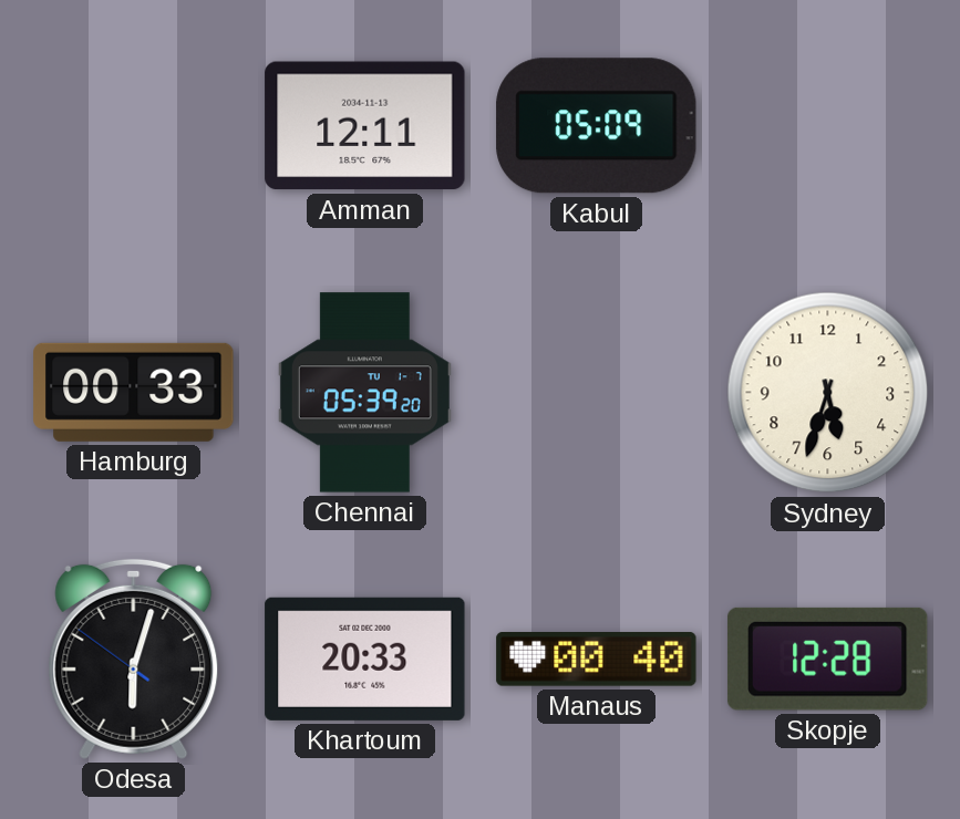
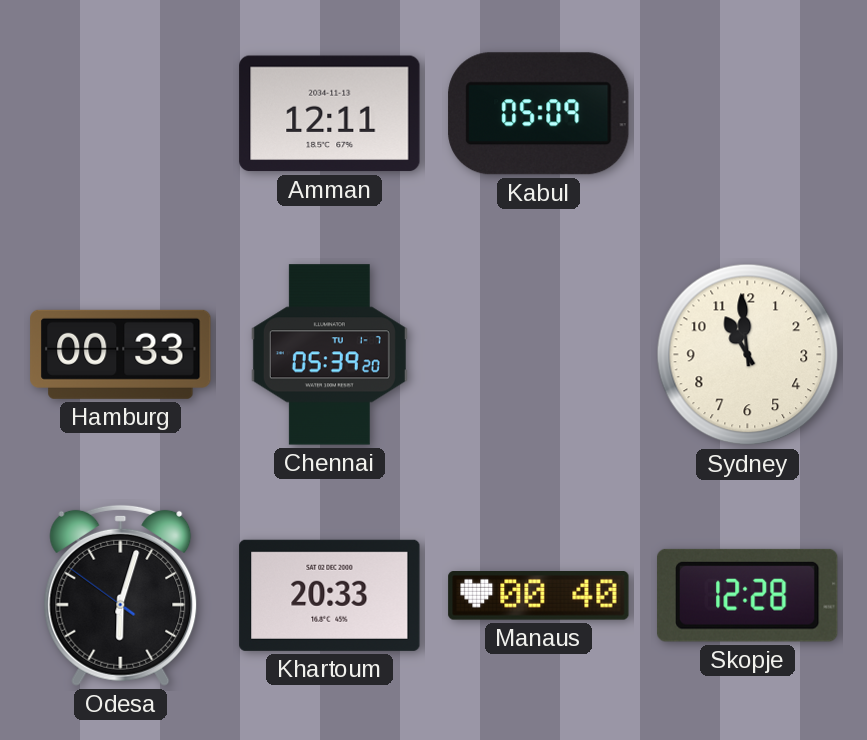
Sydney: 5:33 -> 10:59 (748, 355)
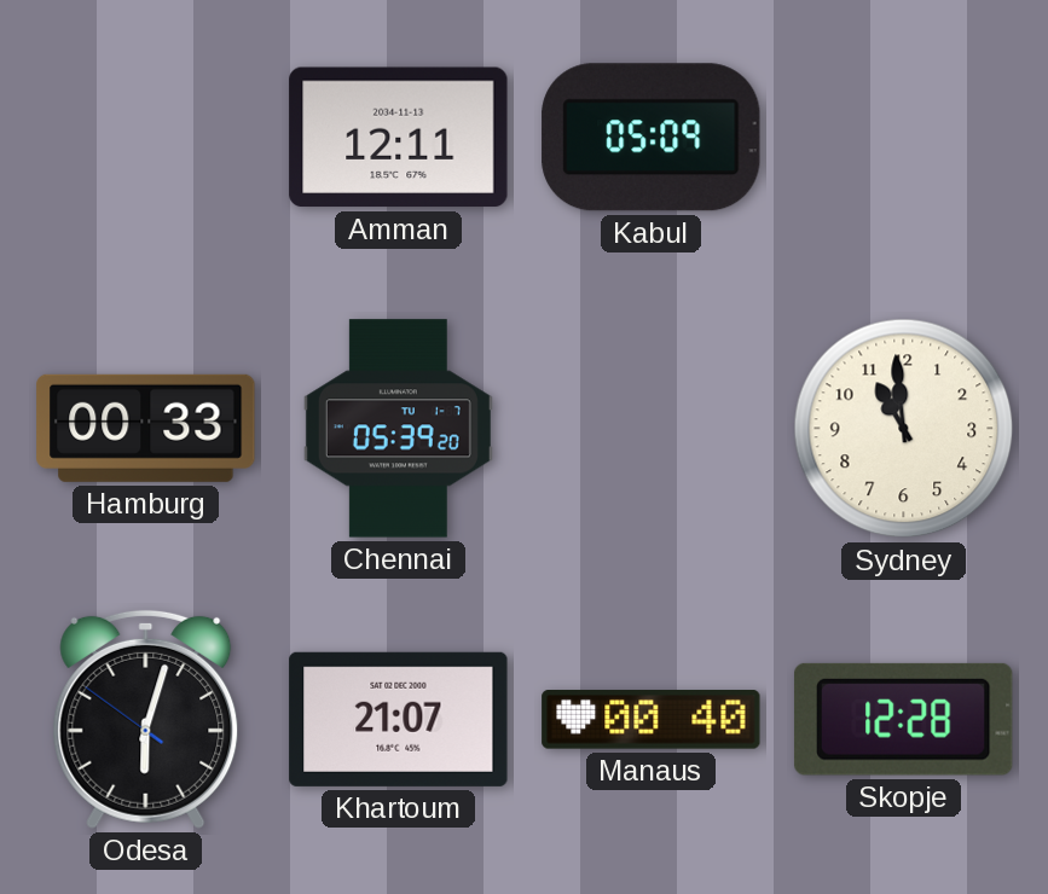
Khartoum: 20:33 -> 21:07 (399, 719)
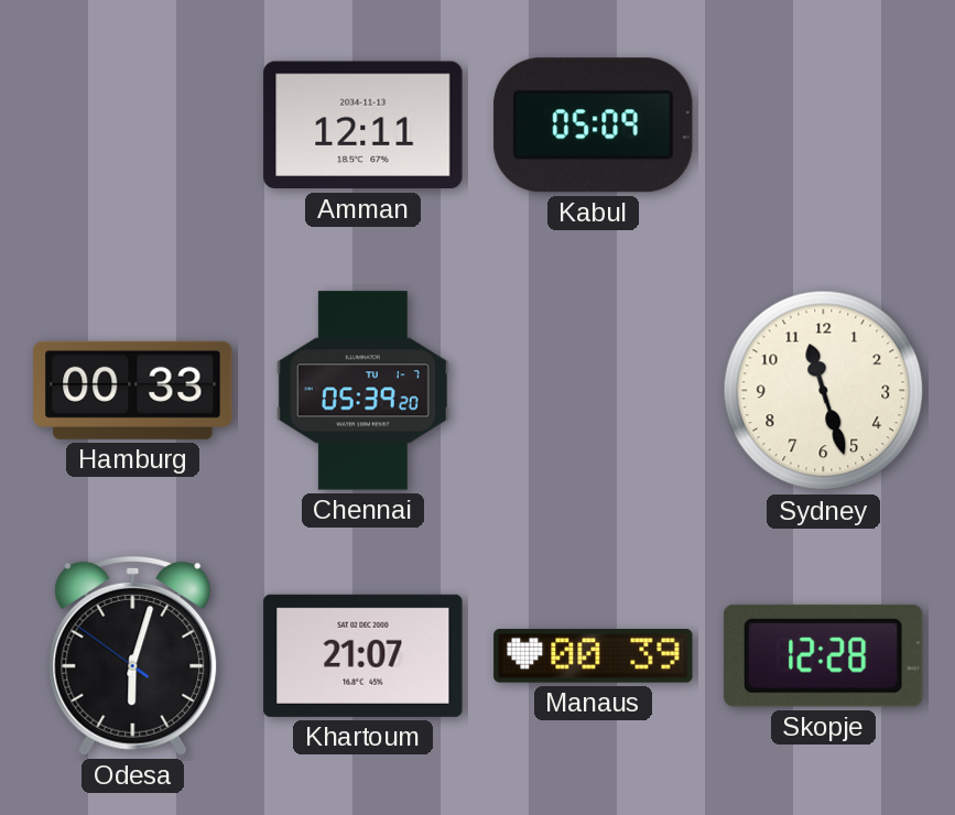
Sydney: 10:59 -> 11:27 (824, 391)
Manaus: 00:40 -> 00:39 (594, 656)
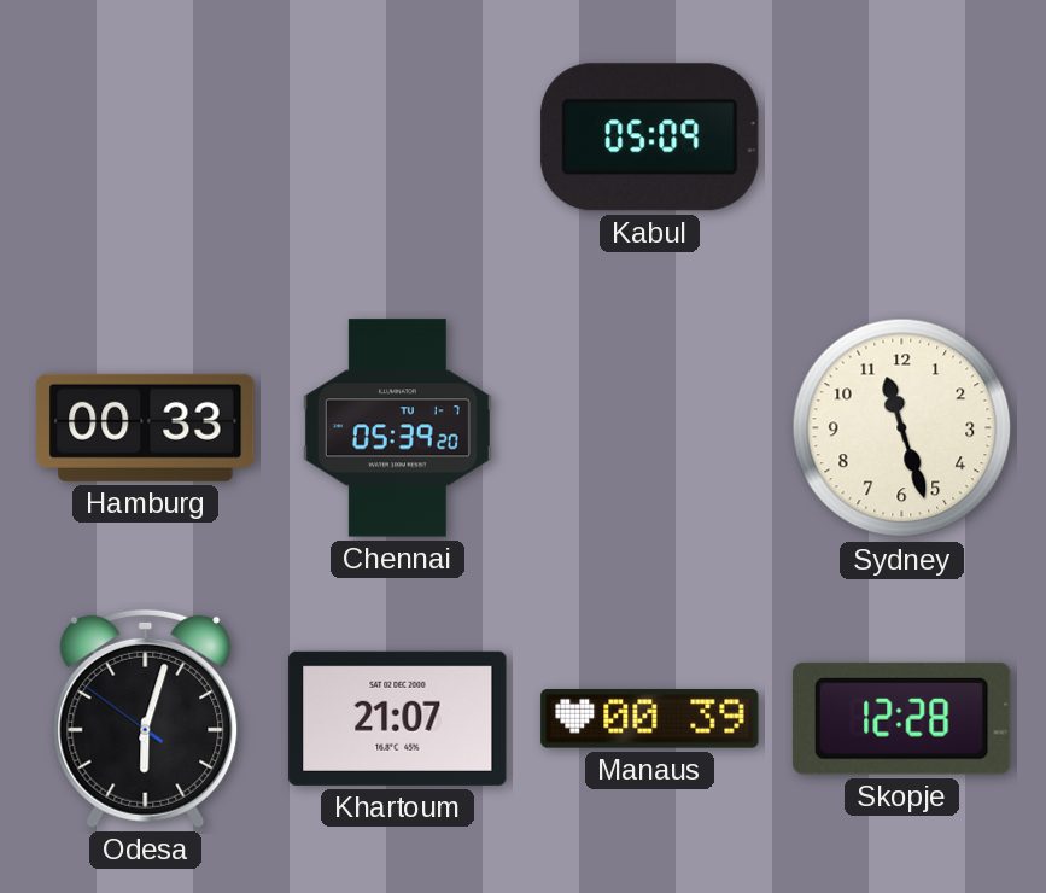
Amman: 12:11 -> none (363, 126)
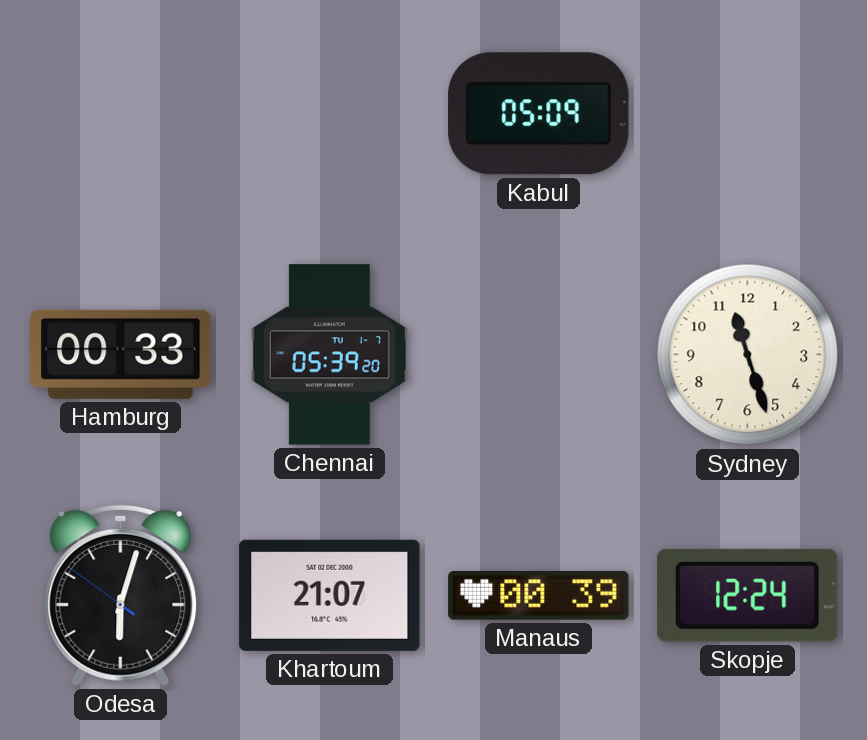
Skopje: 12:28 -> 12:24 (747, 595)
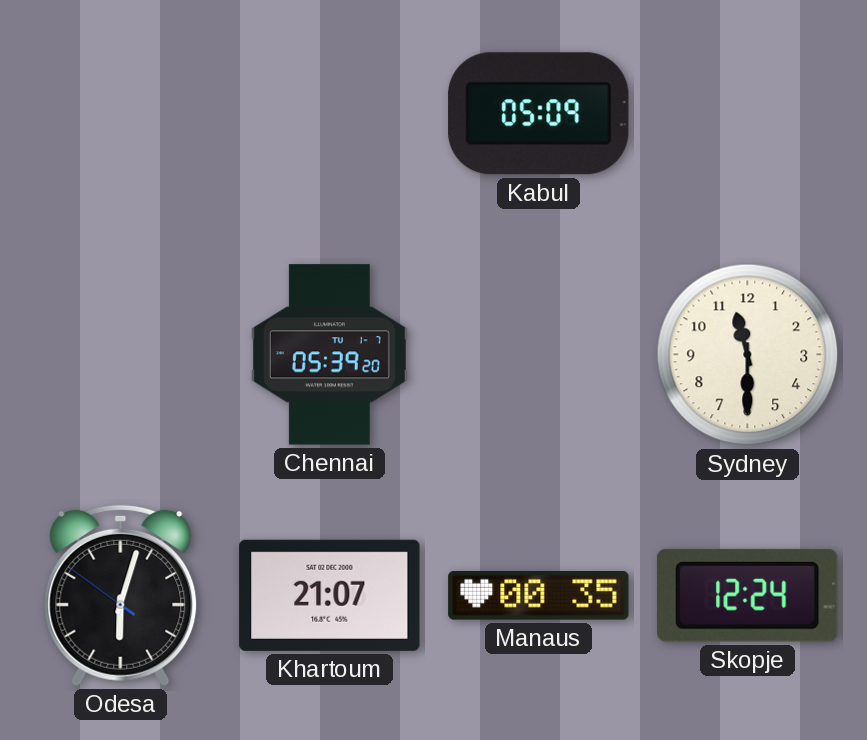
Hamburg: 00:33 -> none (121, 354)
Sydney: 11:27 -> 11:30 (748, 355)
Manaus: 00:39 -> 00:35 (539, 596)
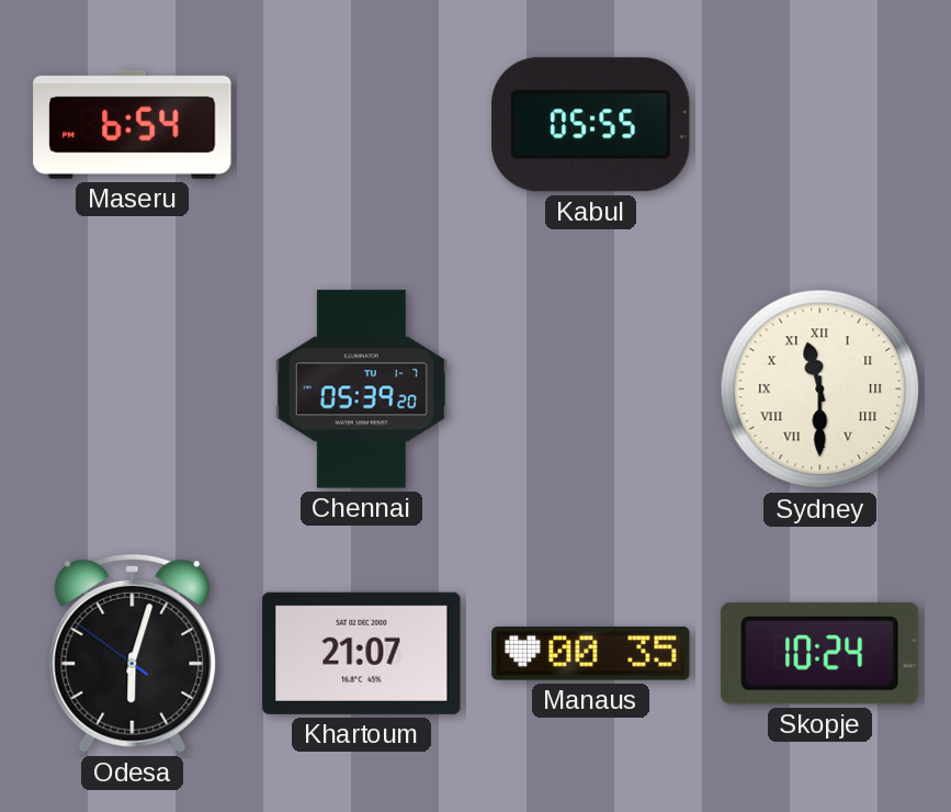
Maseru: none -> 6:54 (133, 124)
Kabul: 05:09 -> 05:55 (591, 125)
Sydney numerals: Arabic -> Roman (820, 390)
Skopje: 12:24 -> 10:24 (819, 653)
